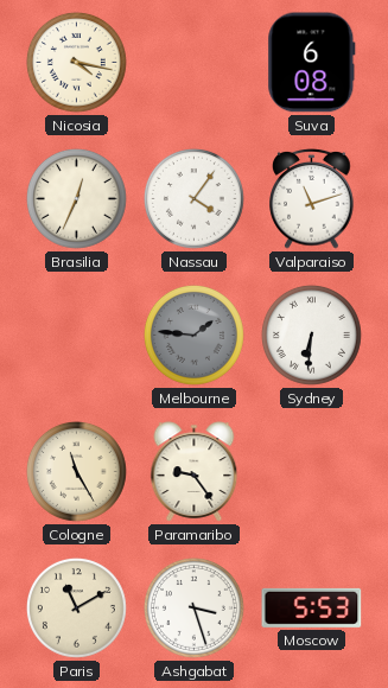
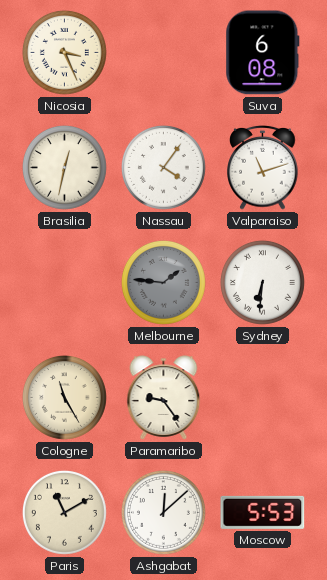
Nicosia: 4:17 -> 3:26 (64, 52)
Brasilia: 12:34 -> 12:32 (64, 167)
Ashgabat: 3:27 -> 12:08 (163, 512)
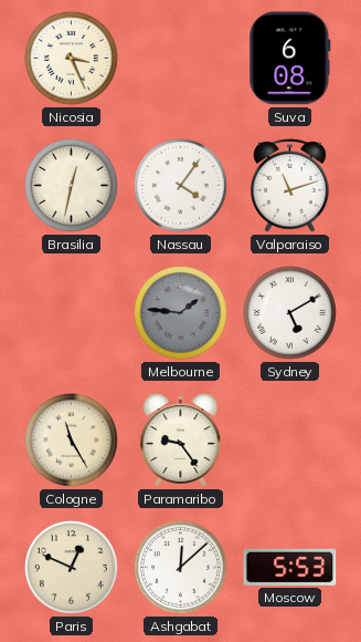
Sydney: 6:31 -> 5:10 (289, 312)
Paris: 11:10 -> 12:49 (71, 567)
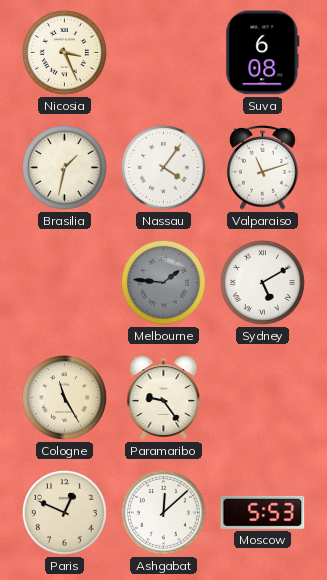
Brasilia: 12:32 -> 1:32 (64, 167)
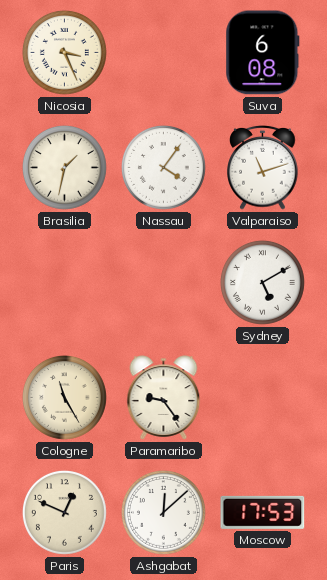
Melbourne: 1:46 -> none (163, 282)
Moscow: 5:53 -> 17:53 (263, 512)
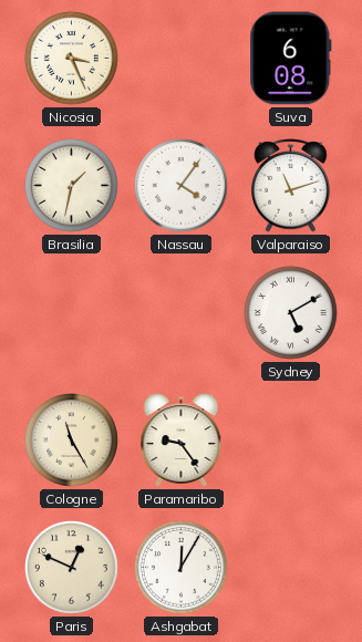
Ashgabat: 12:08 -> 12:05 (180, 567)
Moscow: 17:53 -> none (263, 512)
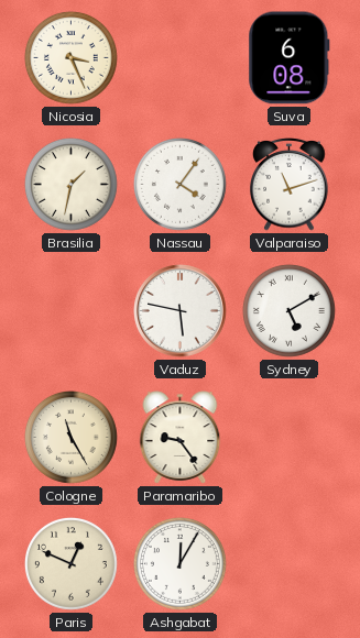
Vaduz: none -> 5:47 (181, 311)
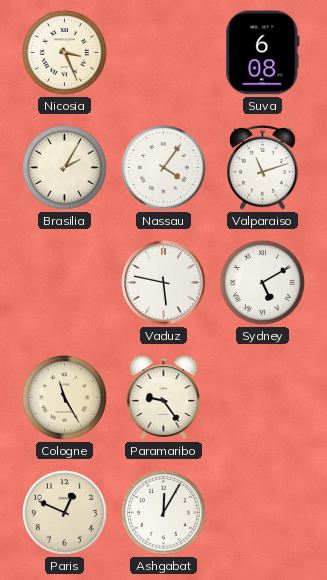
Brasilia: 1:32 -> 2:05 (64, 167)
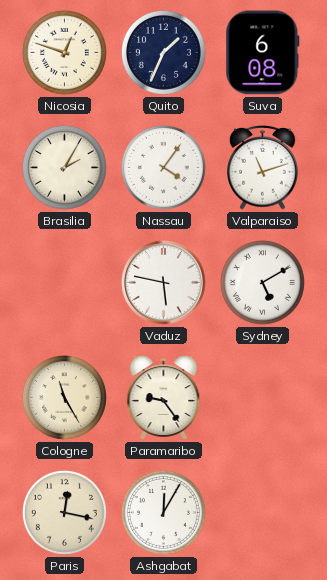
Nicosia: 3:26 -> 12:48 (64, 52)
Quito: none -> 1:34 (163, 52)
Paris: 12:49 -> 12:17 (64, 512)
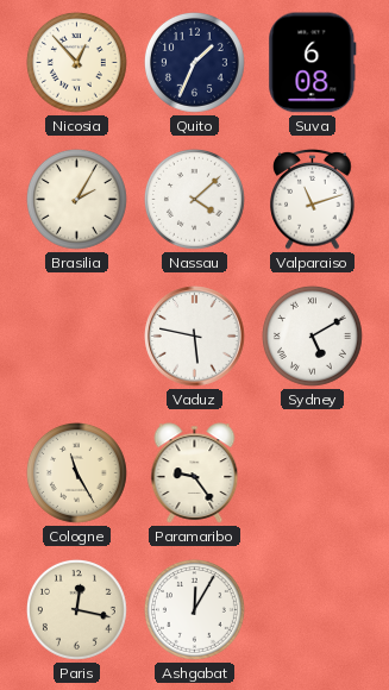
Nicosia: 12:48 -> 12:53 (76, 62)
Nassau: 4:06 -> 4:08 (194, 199)
